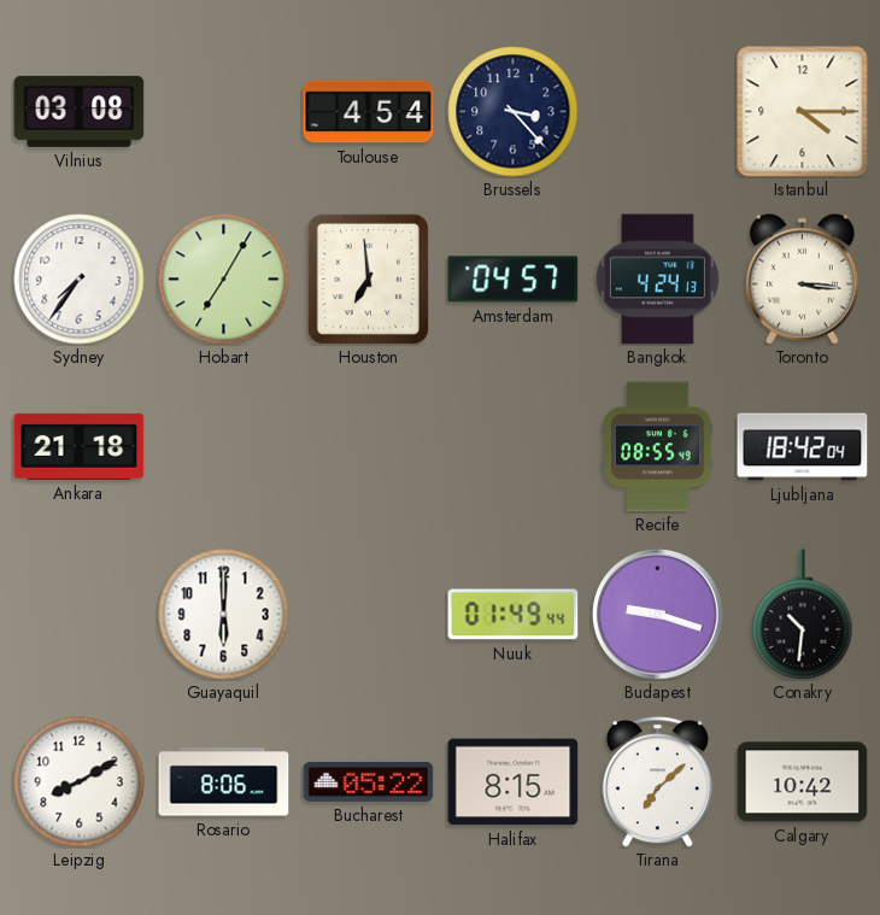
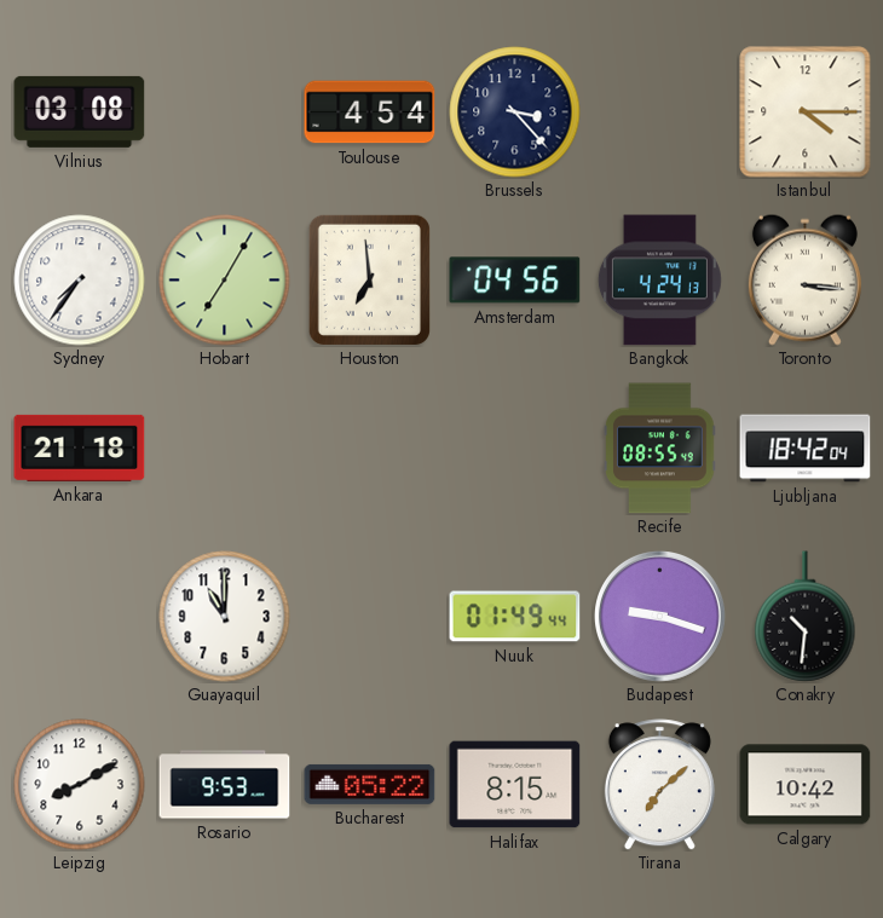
Amsterdam: 04:57 -> 04:56 (515, 281)
Guayaquil: 6:00 -> 11:00 (225, 617)
Rosario: 8:06 -> 9:53 (225, 785)
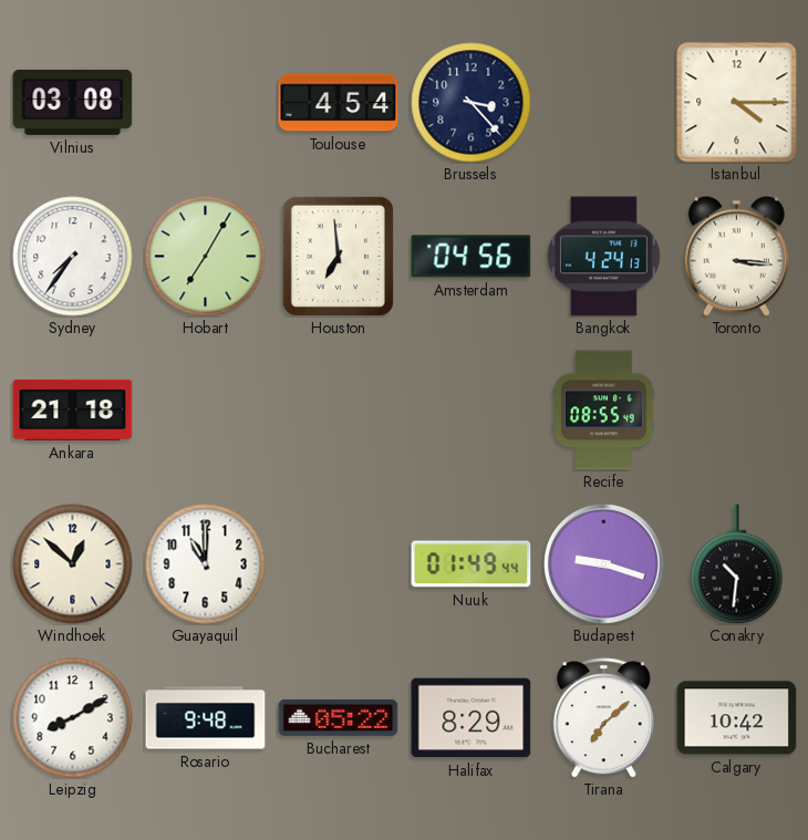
Ljubljana: 18:42 -> none (806, 449)
Windhoek: none -> 12:52 (73, 564)
Rosario: 9:53 -> 9:48 (206, 718)
Halifax: 8:15 -> 8:29 (472, 718)
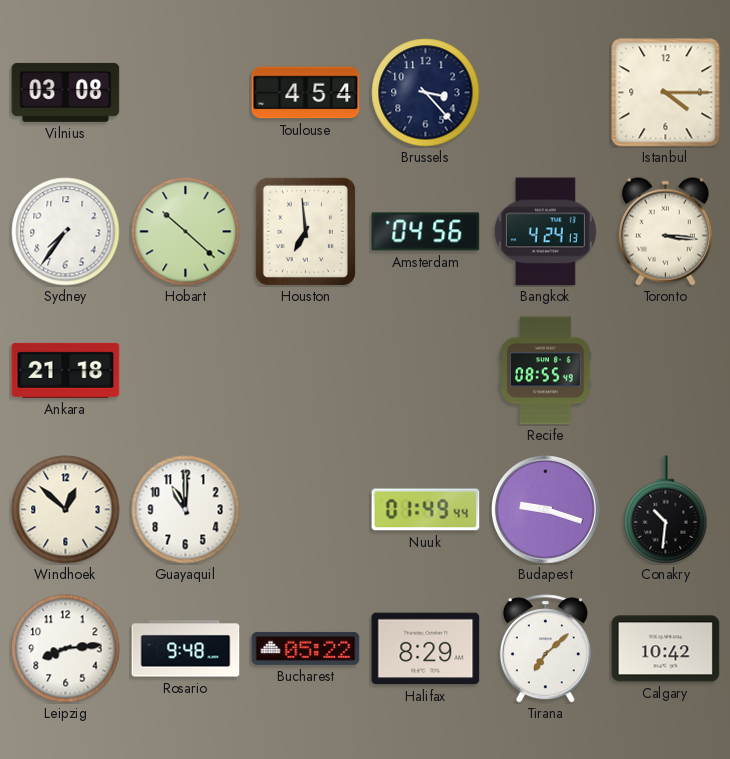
Hobart: 7:05 -> 10:22 (186, 232)
Leipzig: 8:10 -> 8:14 (66, 649)
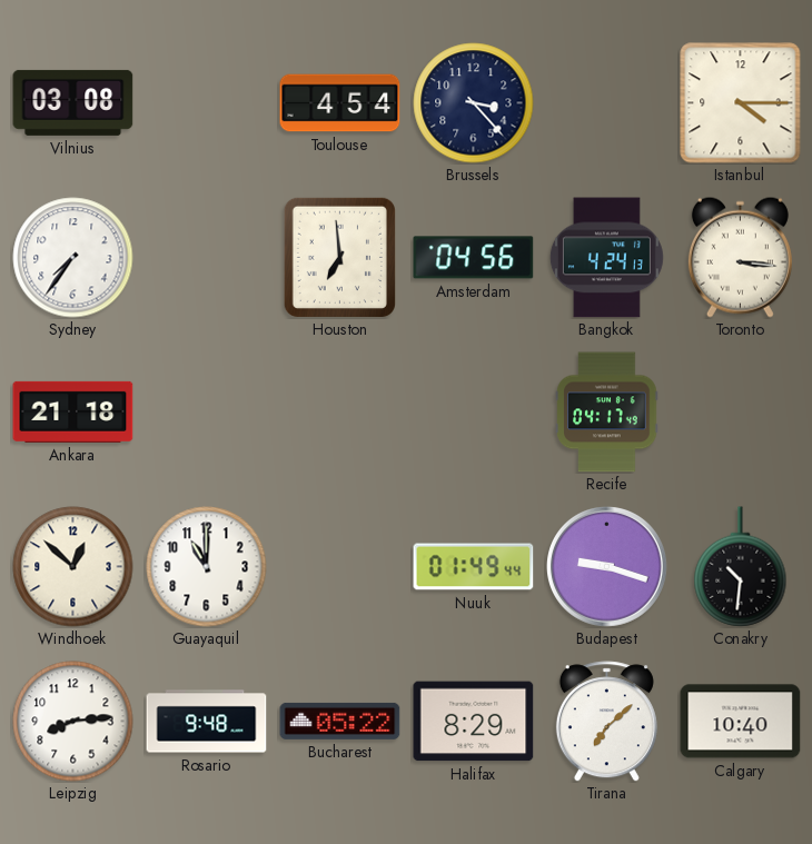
Hobart: 10:22 -> none (186, 232)
Recife: 08:55 -> 04:17 (607, 413)
Calgary: 10:42 -> 10:40 (741, 722)
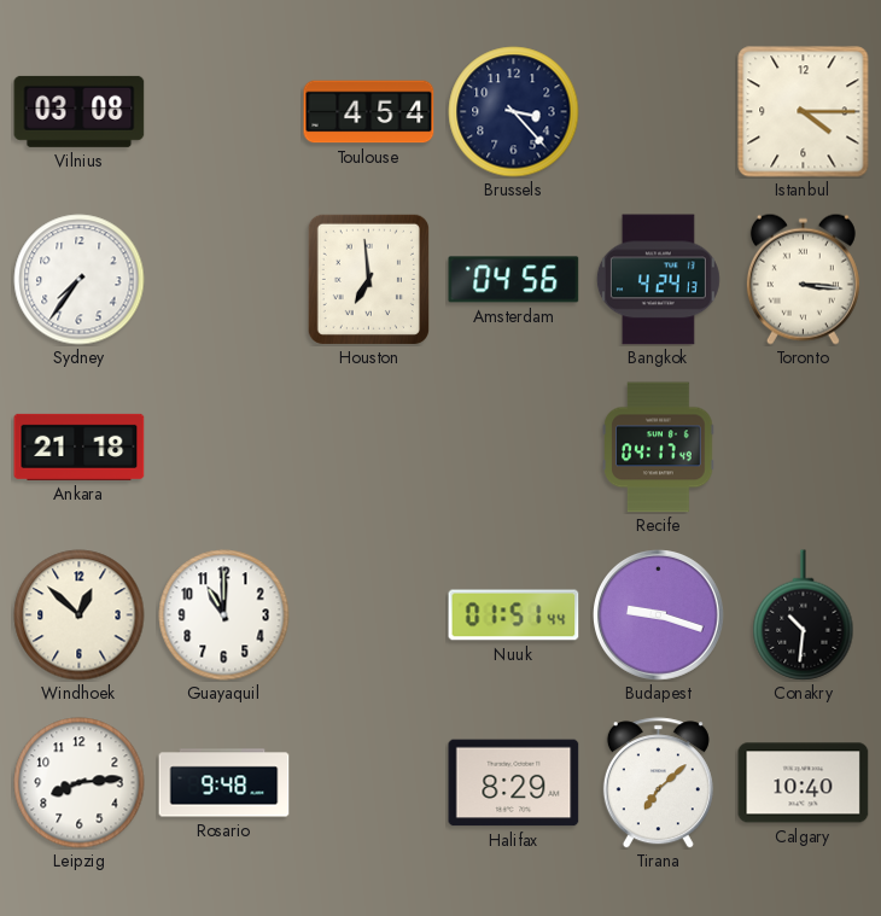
Nuuk: 01:49 -> 01:51 (514, 615)
Bucharest: 05:22 -> none (340, 721)
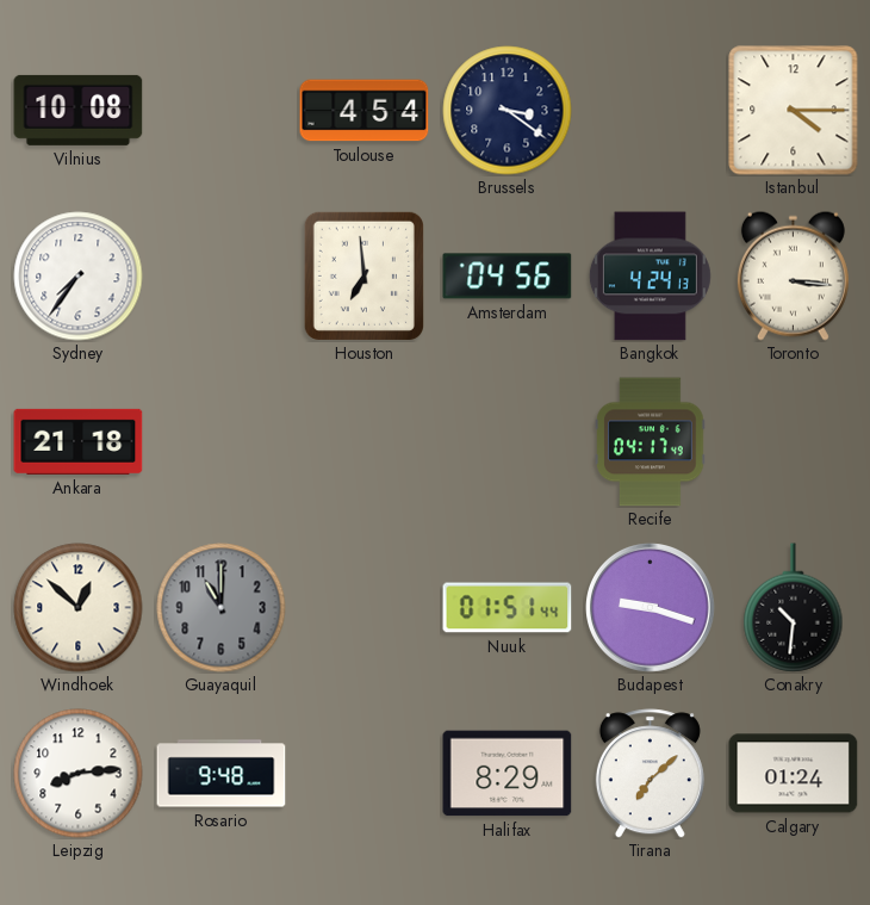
Vilnius: 03:08 -> 10:08 (79, 110)
Brussels: 3:23 -> 3:21 (508, 111)
Guayaquil dial: white -> grey (222, 608)
Calgary: 10:40 -> 01:24 (794, 774)
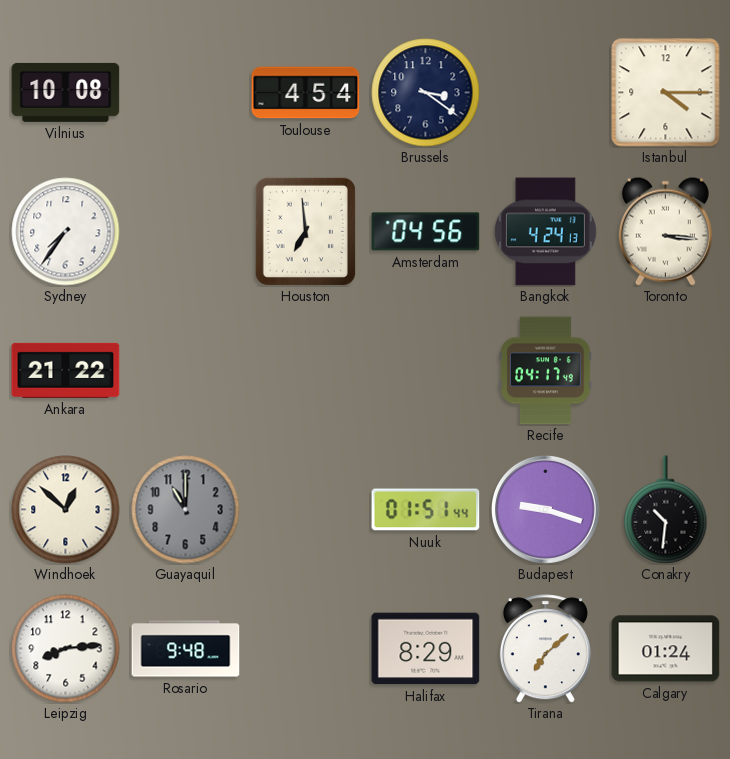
Ankara: 21:18 -> 21:22 (66, 370)
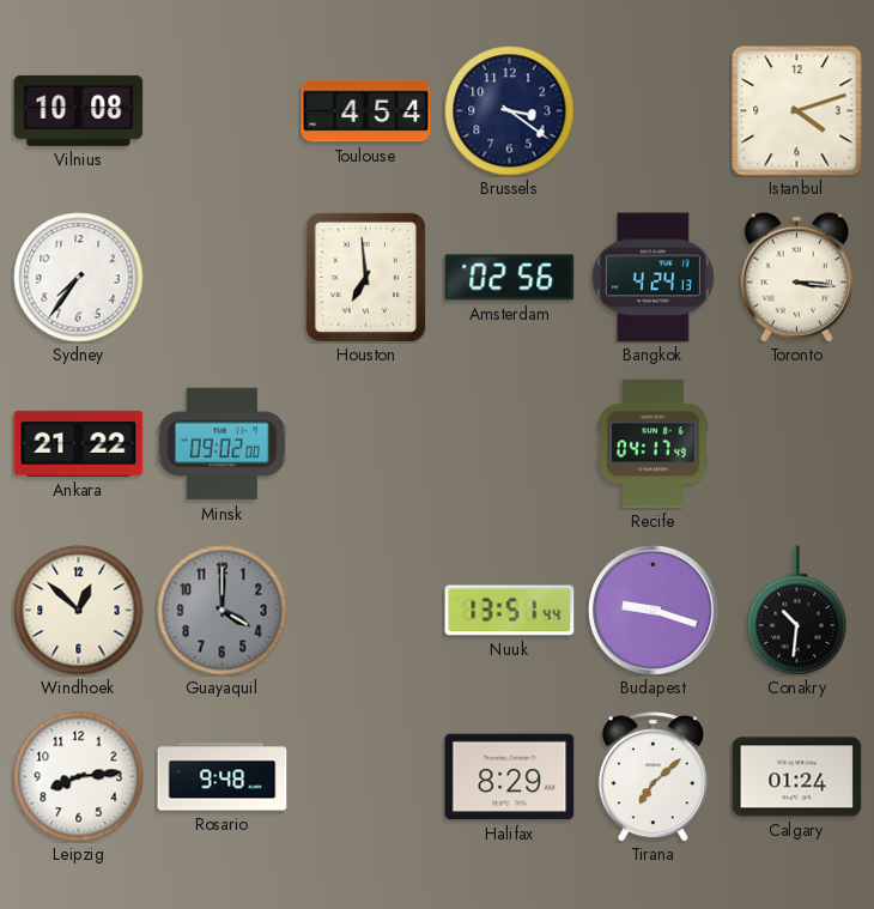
Istanbul: 4:15 -> 4:12 (797, 111)
Amsterdam: 04:56 -> 02:56 (510, 278)
Minsk: none -> 09:02 (221, 444)
Guayaquil: 11:00 -> 4:00 (223, 611)
Nuuk: 01:51 -> 13:51 (510, 611)
